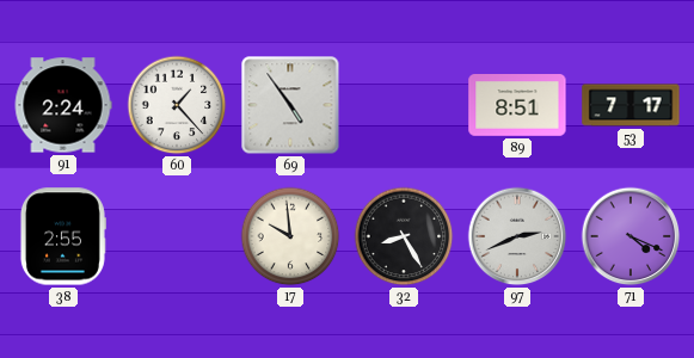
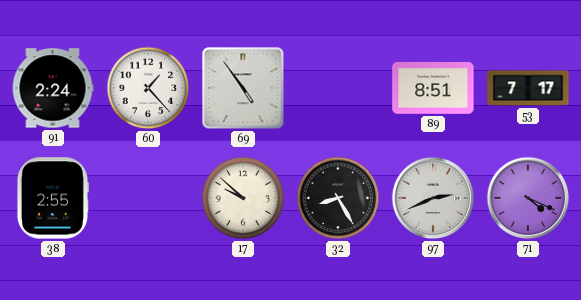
17: 9:59 -> 9:52 (243, 198)
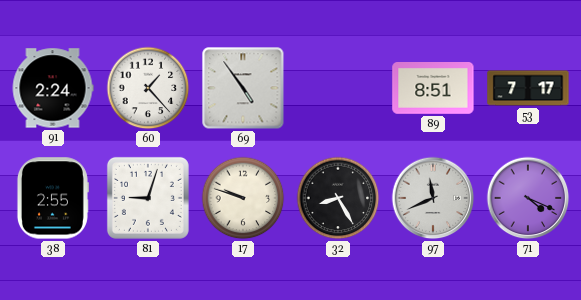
81: none -> 9:03 (148, 198)
17: 9:52 -> 9:48 (243, 198)
97: 2:41 -> 11:41 (433, 198)
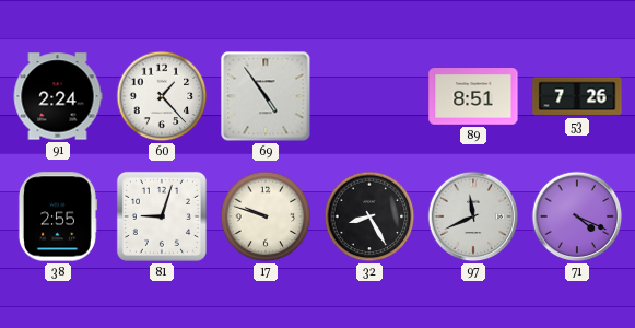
53: 7:17 -> 7:26 (577, 96)
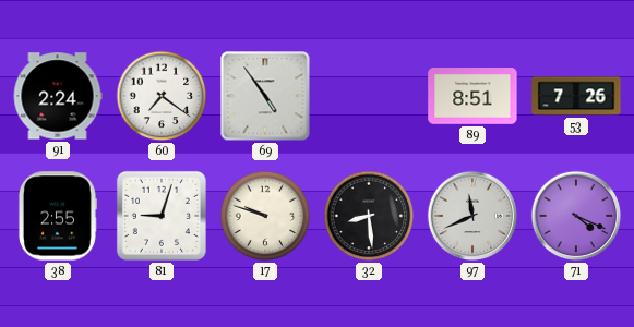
60: 1:23 -> 7:21 (162, 96)
32: 8:25 -> 8:29 (369, 216)
